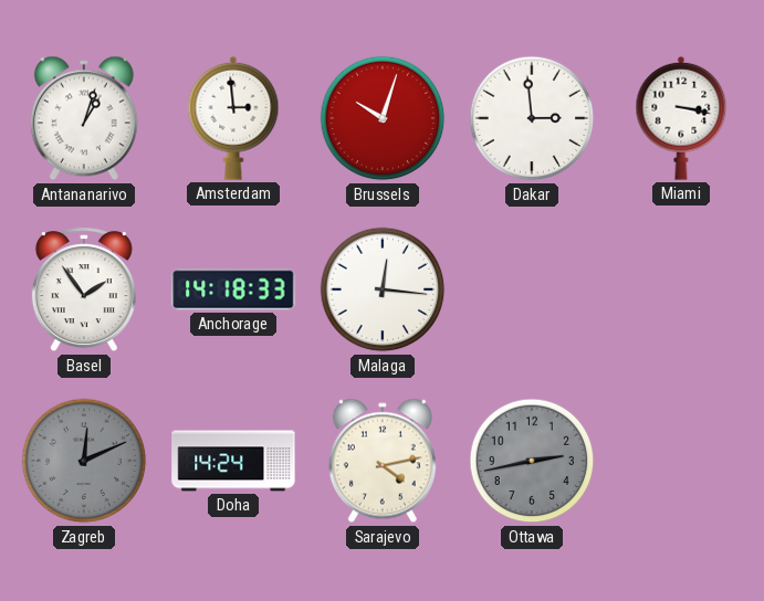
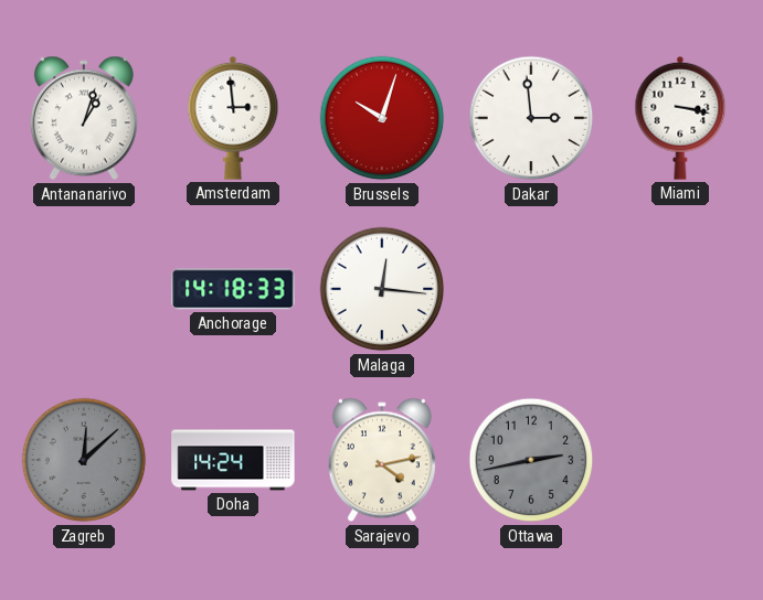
Basel: 1:54 -> none (84, 291)
Zagreb: 12:11 -> 12:08 (84, 460)
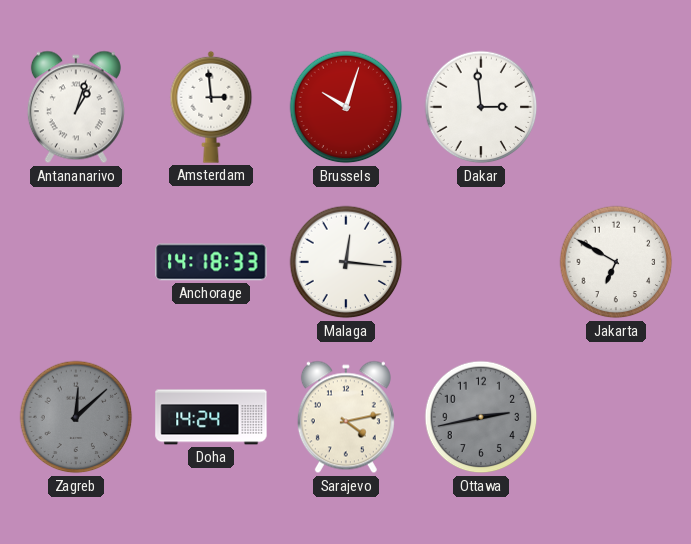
Miami: 3:17 -> none (680, 118)
Jakarta: none -> 6:50 (616, 262)
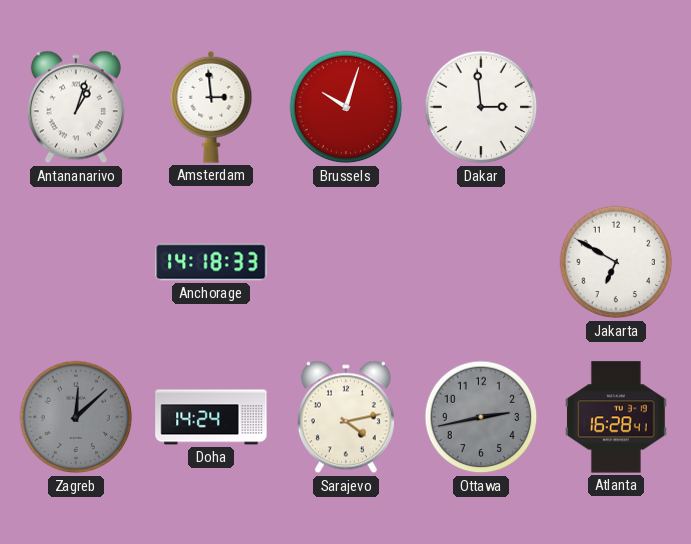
Malaga: 12:16 -> none (346, 262)
Atlanta: none -> 16:28 (616, 417)
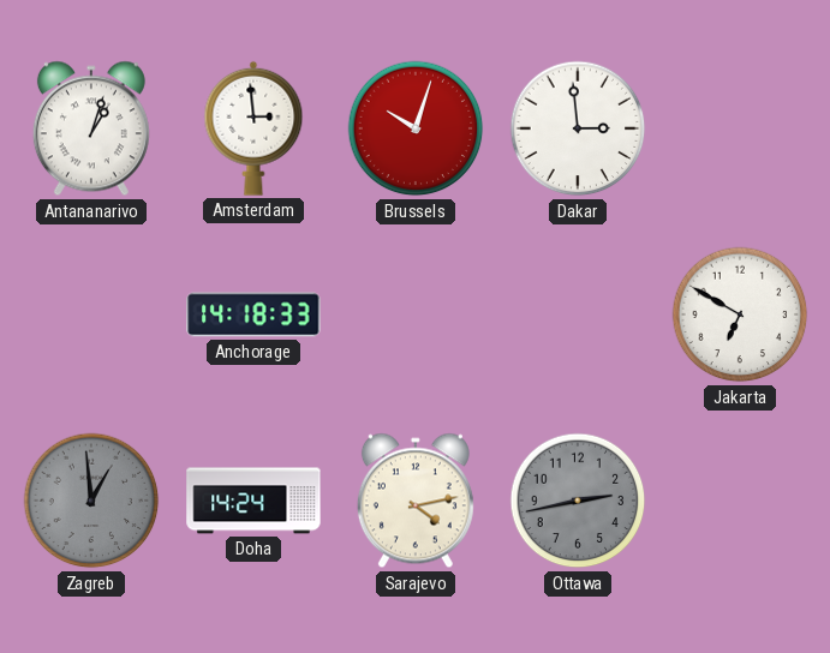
Zagreb: 12:08 -> 12:59 (91, 501)
Atlanta: 16:28 -> none (616, 417)
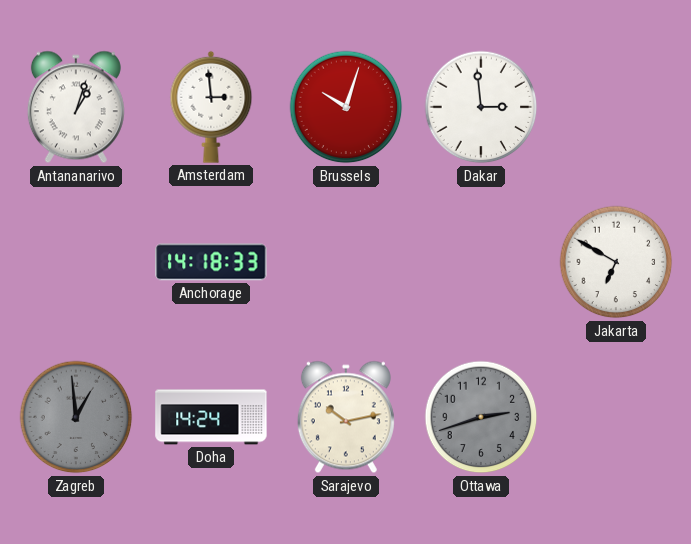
Sarajevo: 4:13 -> 10:13 (346, 417)
Ottawa: 2:43 -> 2:42 (481, 417)
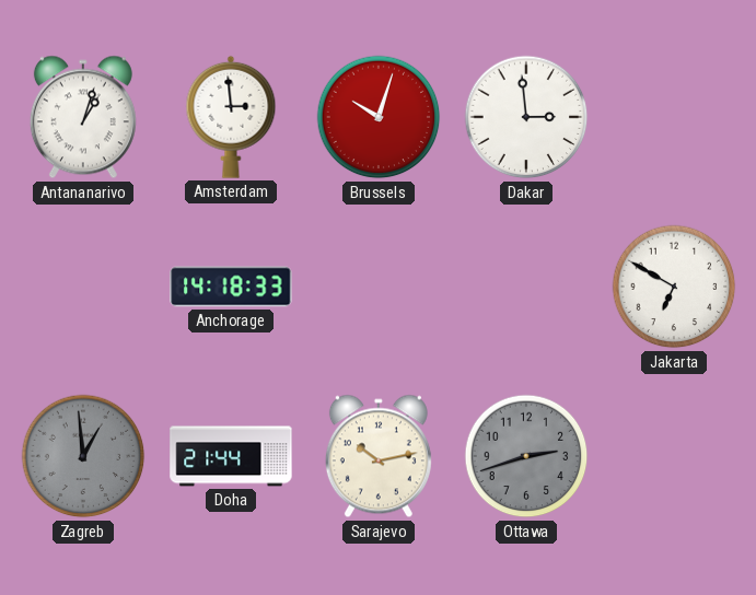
Doha: 14:24 -> 21:44 (231, 456)
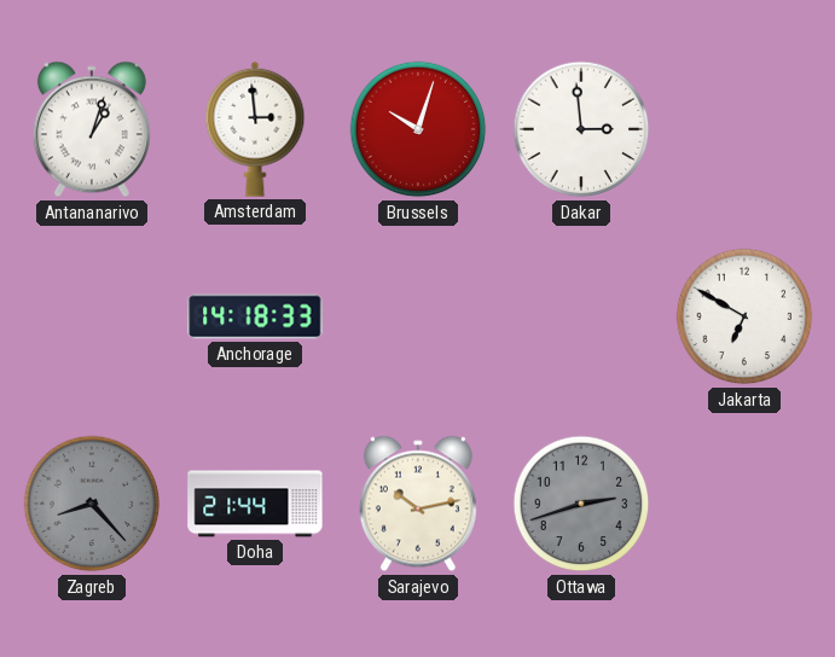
Zagreb: 12:59 -> 8:23 (92, 504)
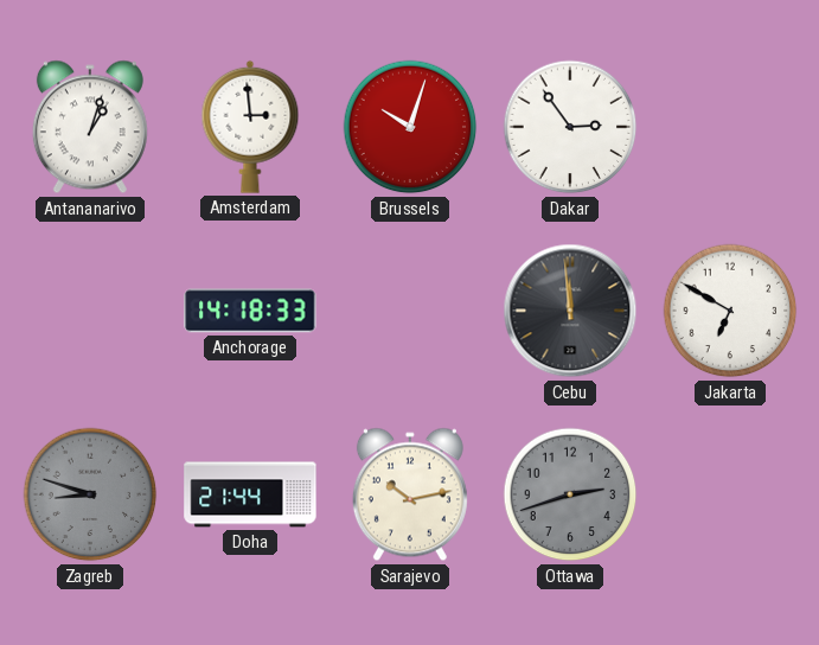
Dakar: 2:59 -> 2:54 (570, 127)
Cebu: none -> 11:59 (570, 311)
Zagreb: 8:23 -> 8:48 (90, 494)
